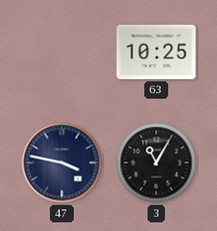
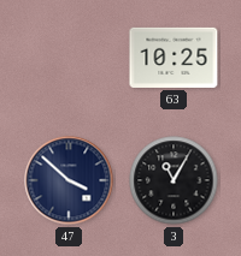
47: 3:47 -> 3:52 (69, 180)
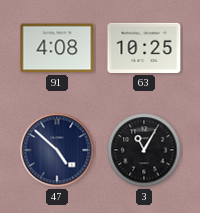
91: none -> 4:08 (57, 48)
47: 3:52 -> 4:52 (57, 150)
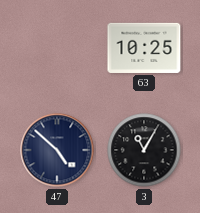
91: 4:08 -> none (57, 48)
